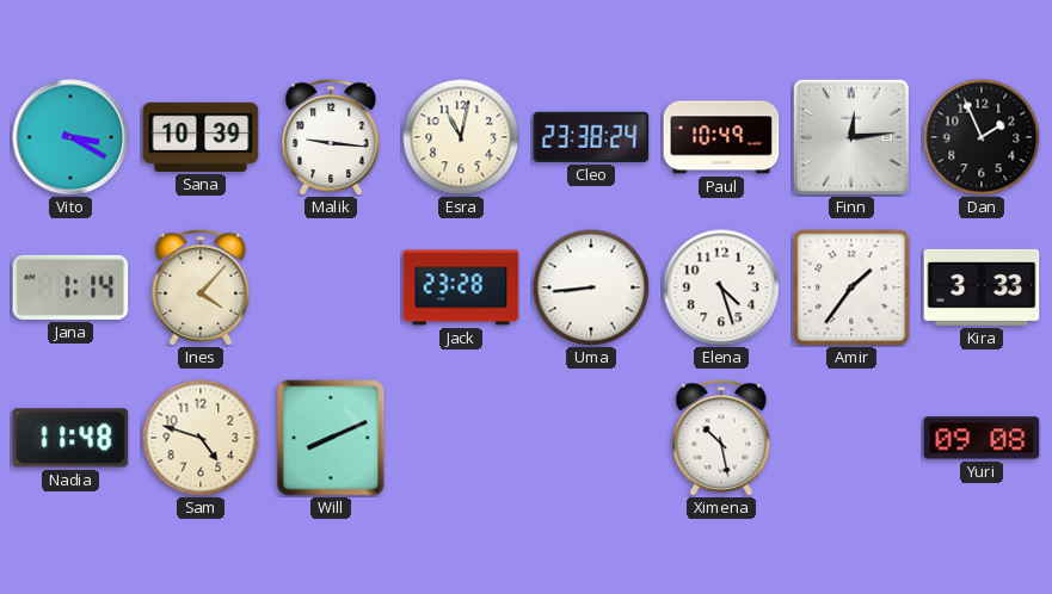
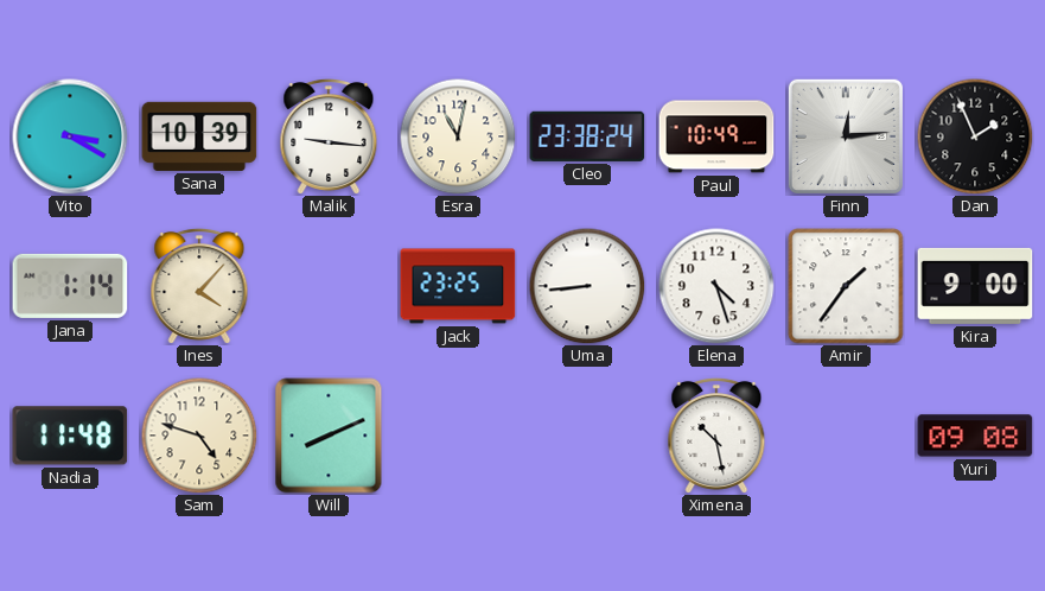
Jack: 23:28 -> 23:25 (458, 286)
Kira: 3:33 -> 9:00 (975, 286)
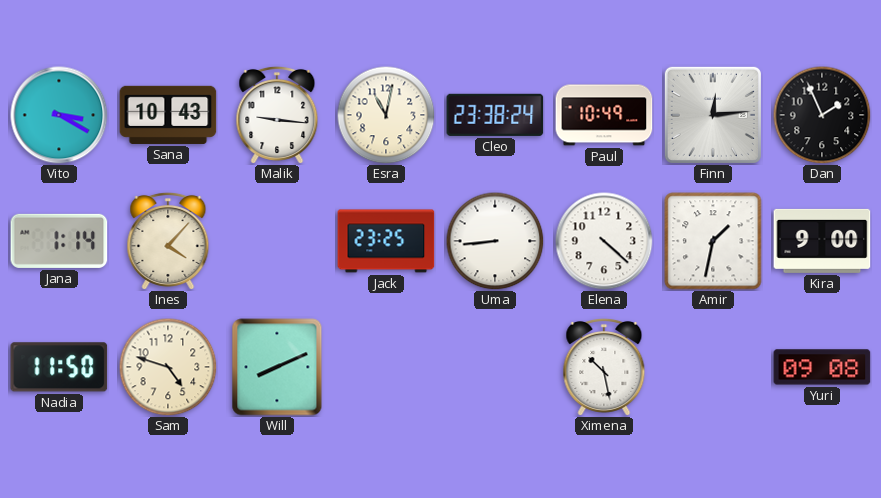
Sana: 10:39 -> 10:43 (168, 115)
Elena: 4:27 -> 4:22 (604, 241)
Amir: 1:36 -> 1:32 (713, 241)
Nadia: 11:48 -> 11:50 (59, 367)
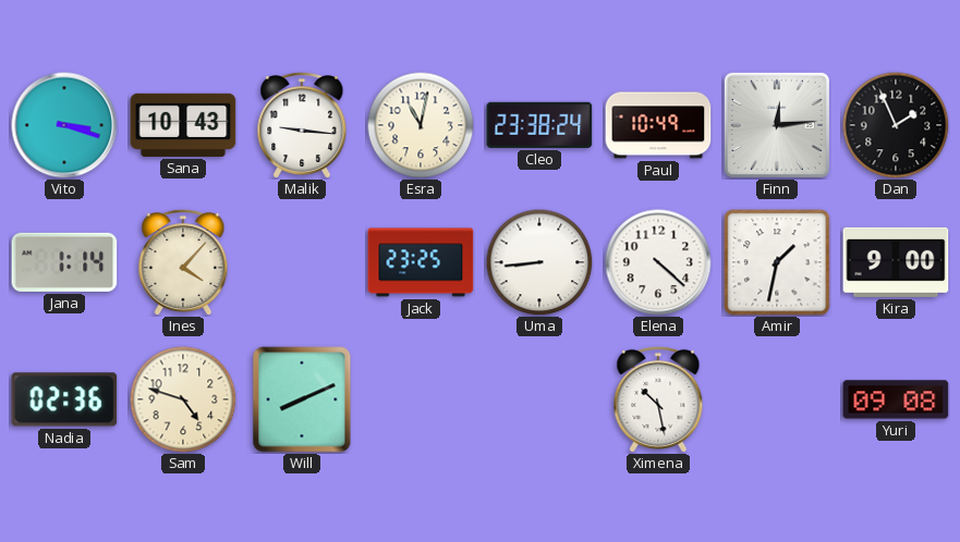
Vito: 3:20 -> 3:18 (64, 125)
Nadia: 11:50 -> 02:36 (64, 399)
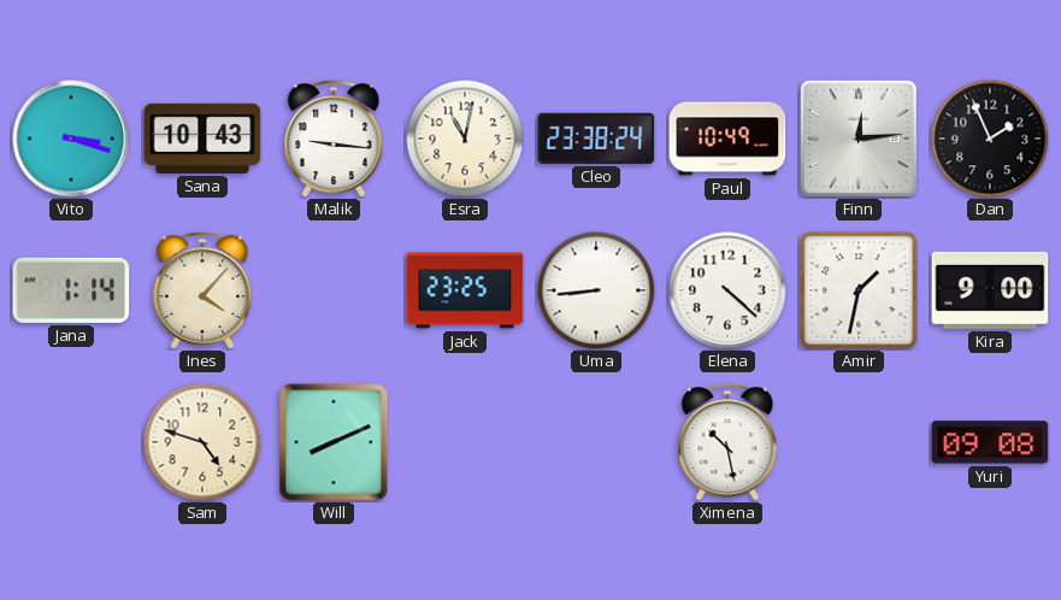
Nadia: 02:36 -> none (64, 399)
